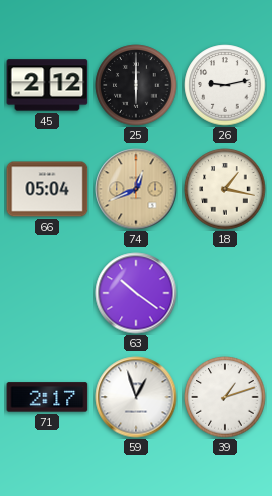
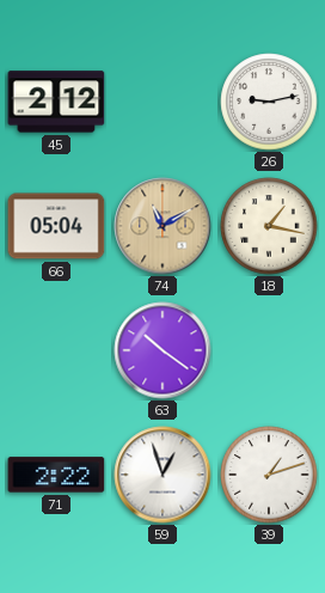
25: 6:00 -> none (136, 85)
74: 12:41 -> 11:10 (162, 226)
71: 2:17 -> 2:22 (56, 475)
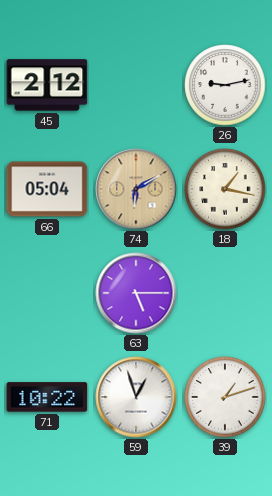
74: 11:10 -> 6:10 (136, 189)
63: 10:21 -> 5:15 (136, 293)
71: 2:22 -> 10:22 (47, 397)
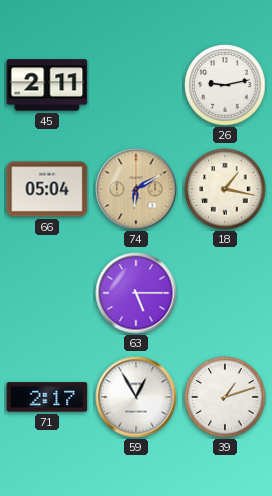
45: 2:12 -> 2:11 (47, 85)
71: 10:22 -> 2:17 (47, 397)
59: 12:57 -> 12:55 (136, 397)
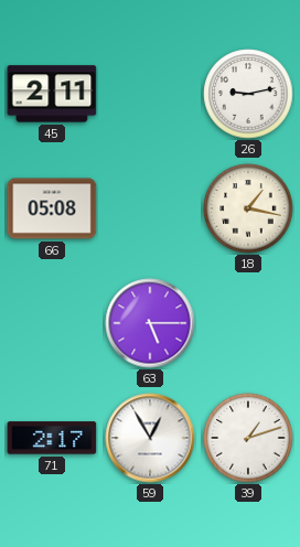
66: 05:04 -> 05:08 (52, 208)
74: 6:10 -> none (136, 189)
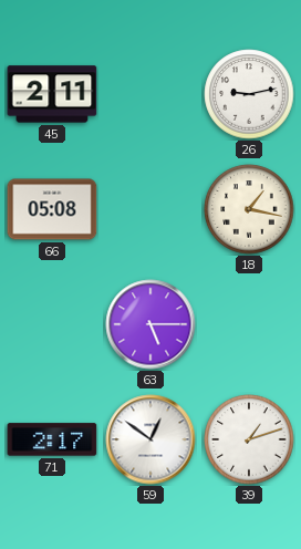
59: 12:55 -> 12:51 (150, 439)
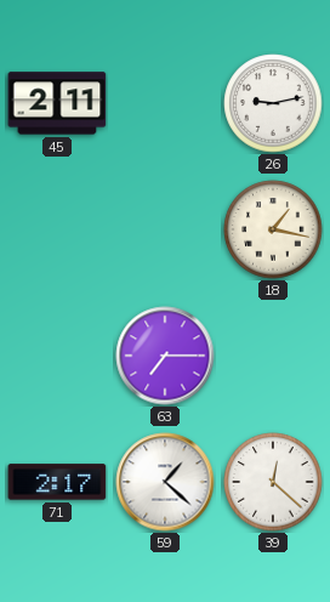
66: 05:08 -> none (52, 209)
63: 5:15 -> 7:15 (165, 356)
59: 12:51 -> 1:22 (165, 482)
39: 1:12 -> 12:22 (273, 482)
